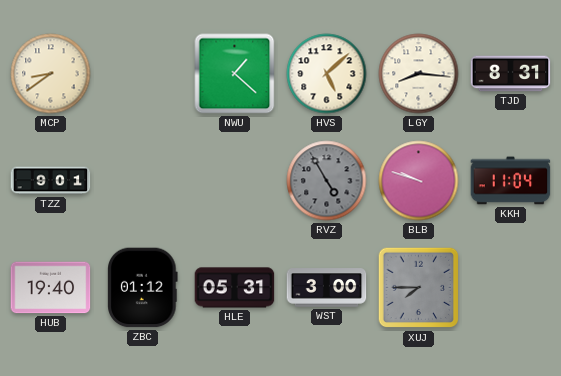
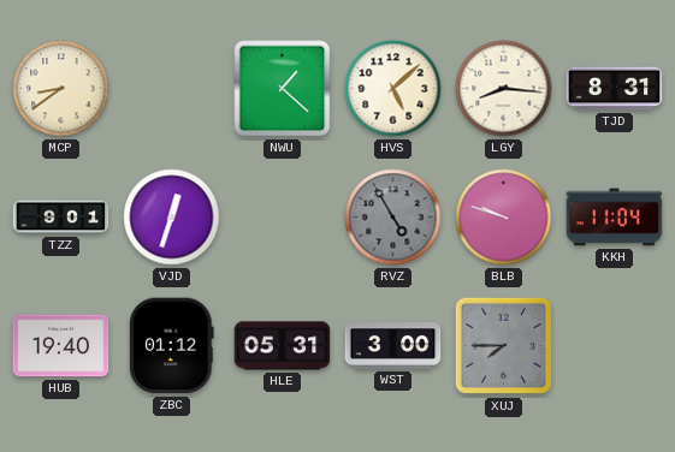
VJD: none -> 12:33 (172, 218)
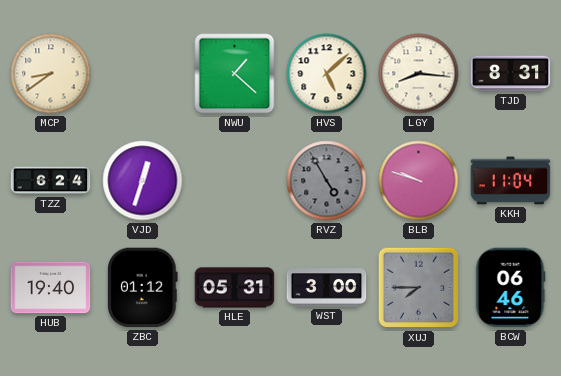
TZZ: 9:01 -> 6:24 (51, 181)
BCW: none -> 06:46 (510, 288)
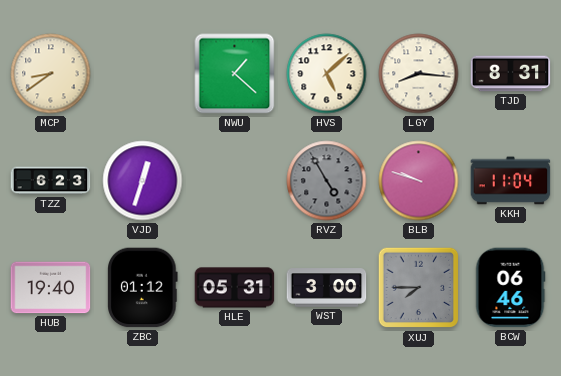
TZZ: 6:24 -> 6:23 (51, 181)
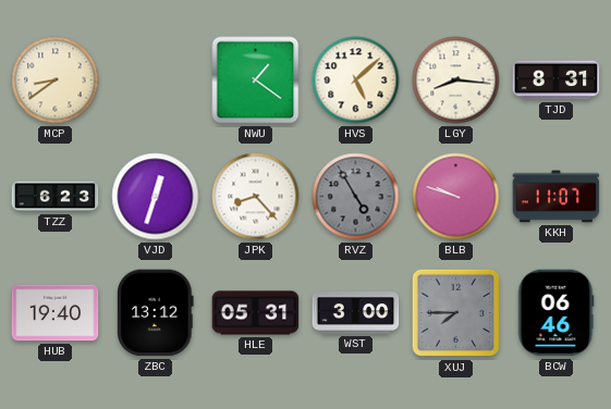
NWU: 1:22 -> 1:21 (256, 80)
JPK: none -> 8:23 (256, 197)
KKH: 11:04 -> 11:07 (557, 197)
ZBC: 01:12 -> 13:12 (156, 313)
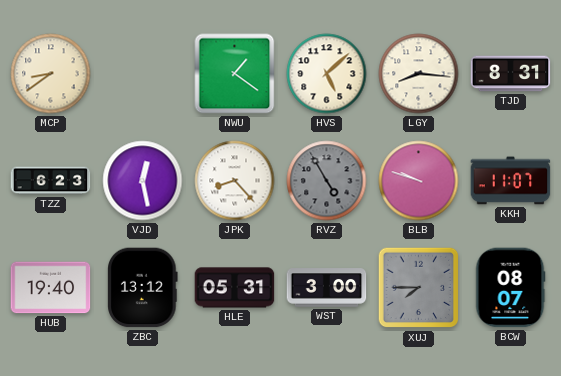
VJD: 12:33 -> 12:28 (143, 181)
BCW: 06:46 -> 08:07 (510, 288)
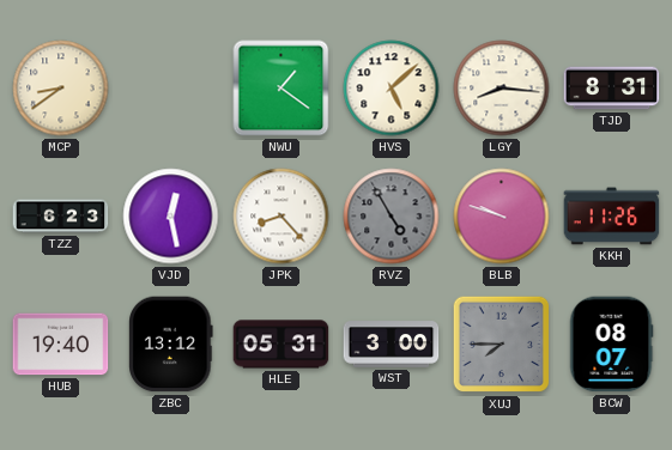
KKH: 11:07 -> 11:26 (612, 217)
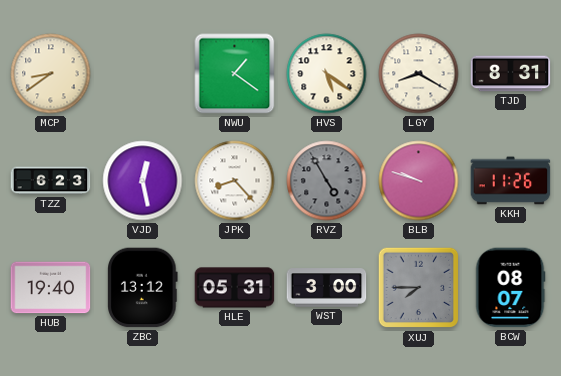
HVS: 5:08 -> 5:21 (327, 74)
LGY: 8:16 -> 8:20 (419, 74)
